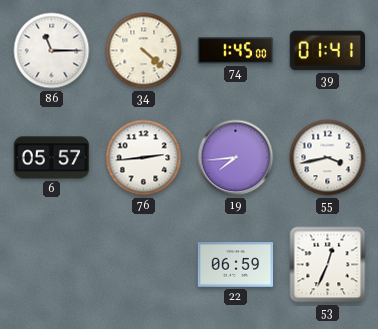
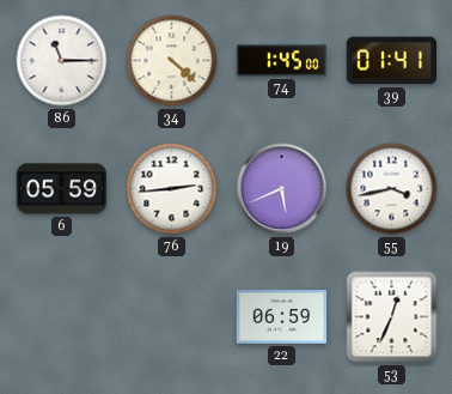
6: 05:57 -> 05:59 (62, 189)
19: 7:44 -> 5:41 (282, 189)
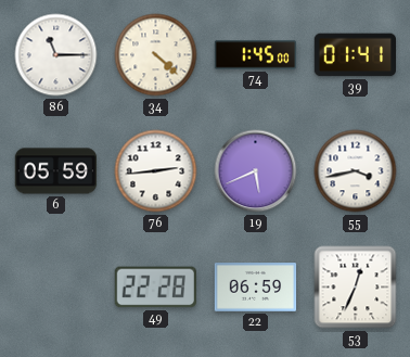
49: none -> 22:28 (155, 288)
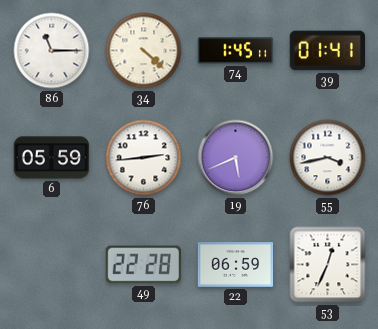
74: 1:45:00 -> 1:45:11 (236, 51)
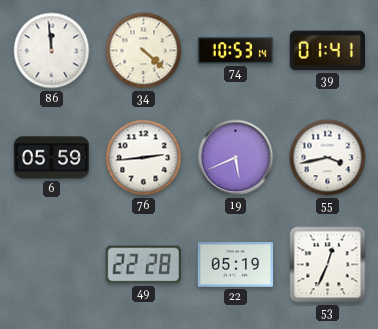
86: 11:15 -> 11:59 (52, 51)
74: 1:45 -> 10:53 (236, 51)
22: 06:59 -> 05:19 (236, 265)
